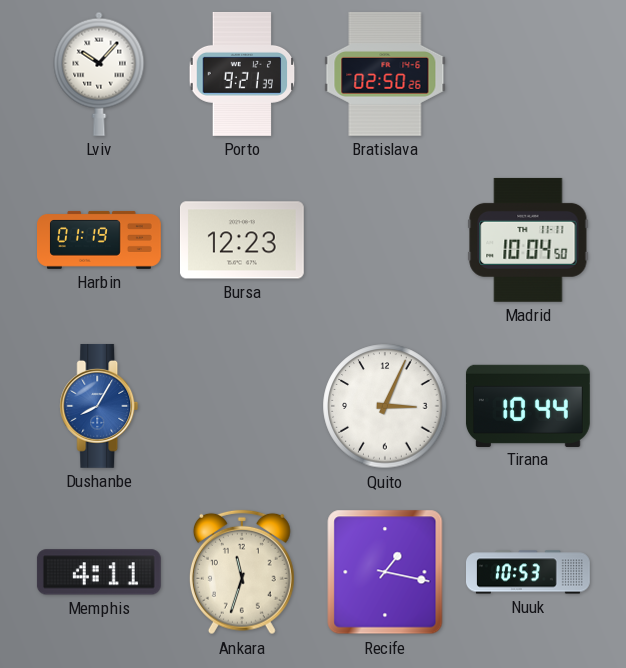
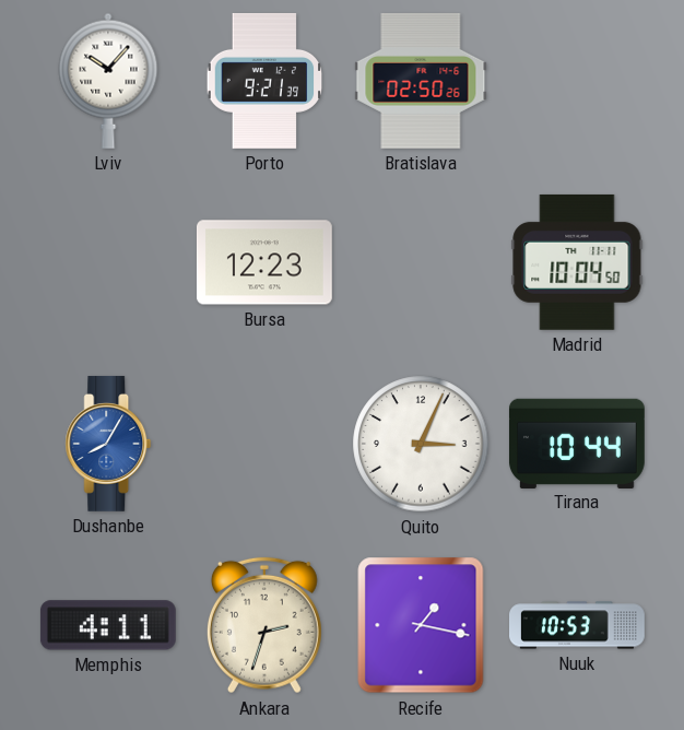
Harbin: 01:19 -> none (100, 240)
Ankara: 11:33 -> 2:33 (264, 625)
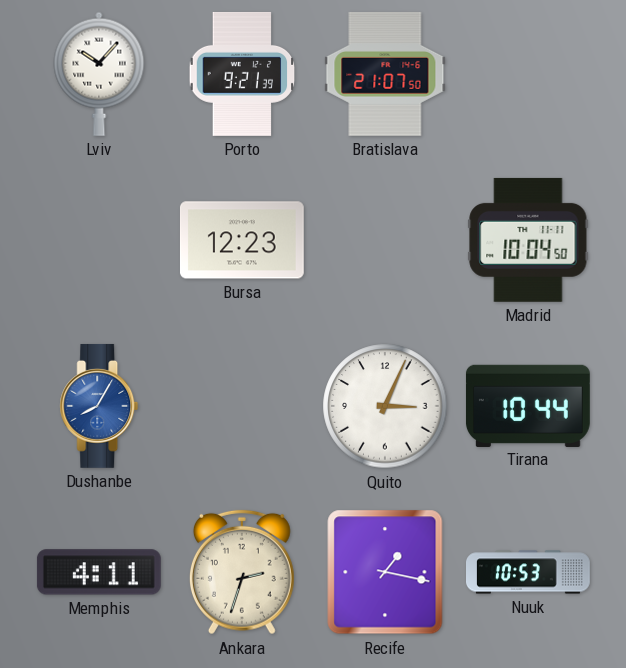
Bratislava: 02:50 -> 21:07 (385, 74)
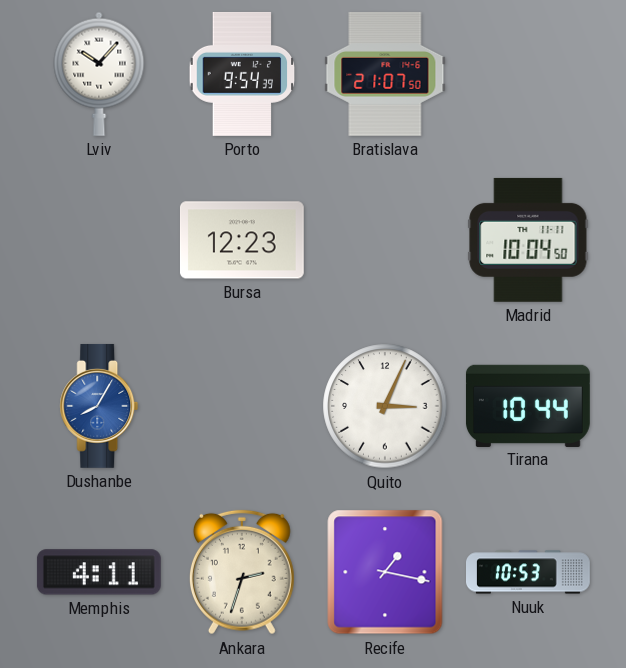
Porto: 9:21 -> 9:54 (242, 74)
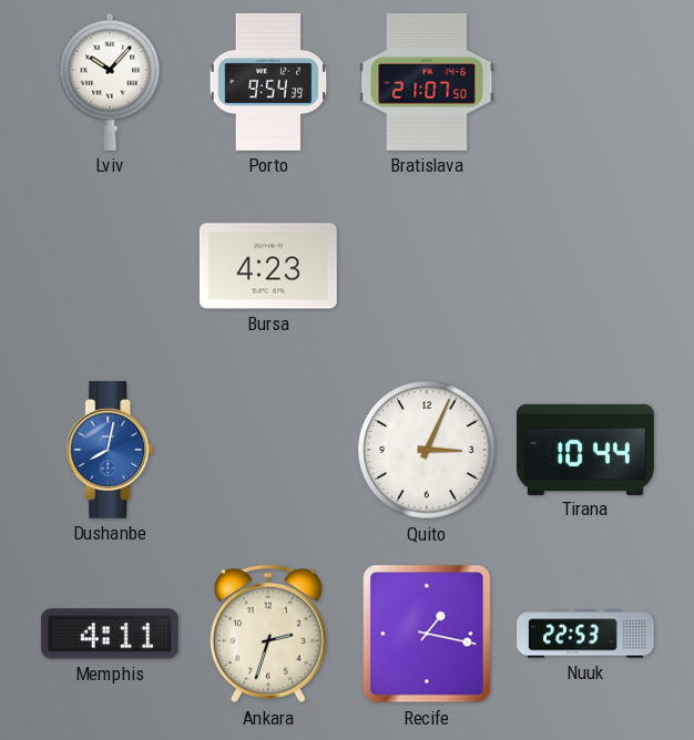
Bursa: 12:23 -> 4:23 (268, 266)
Madrid: 10:04 -> none (528, 240)
Dushanbe: 8:05 -> 8:02 (110, 450)
Nuuk: 10:53 -> 22:53 (586, 634)
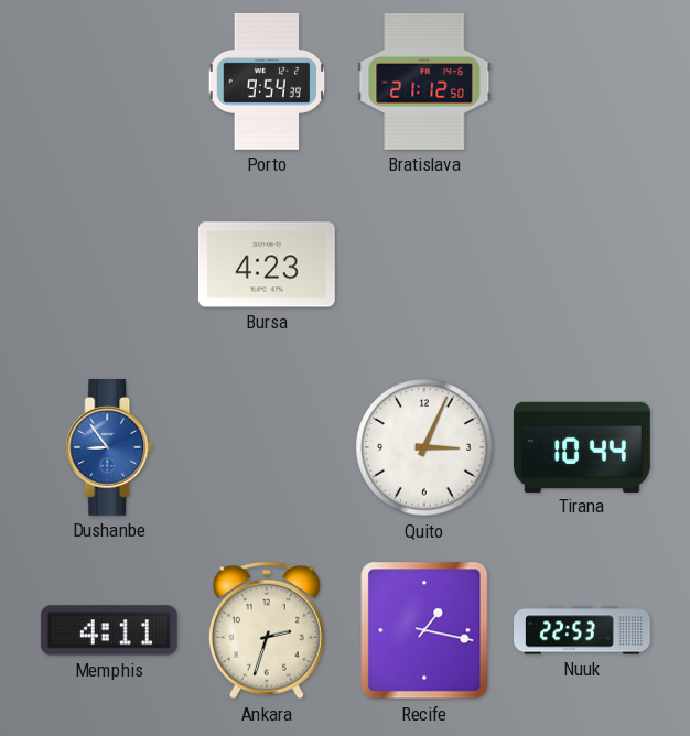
Lviv: 10:07 -> none (110, 82)
Bratislava: 21:07 -> 21:12 (424, 82)
Dushanbe: 8:02 -> 8:54 (109, 447)
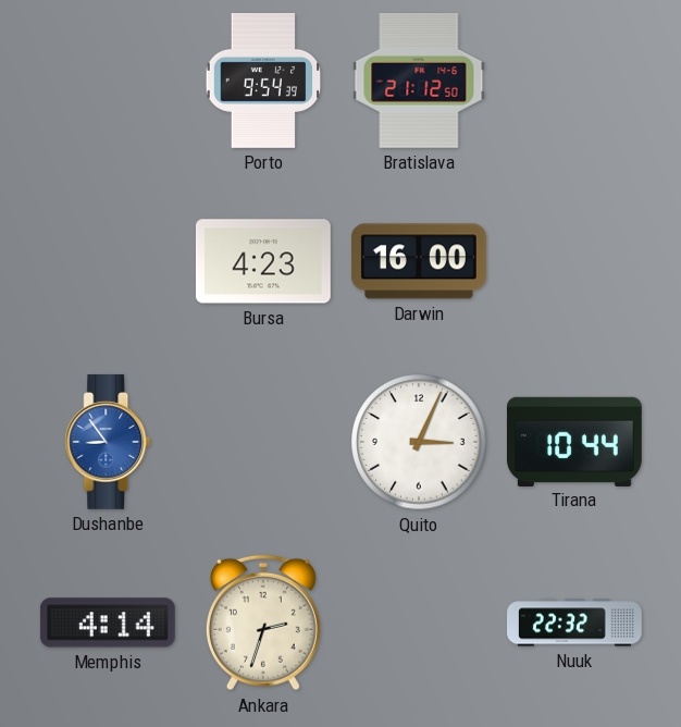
Darwin: none -> 16:00 (419, 261)
Memphis: 4:11 -> 4:14 (108, 623)
Recife: 1:17 -> none (424, 630)
Nuuk: 22:53 -> 22:32 (575, 623)
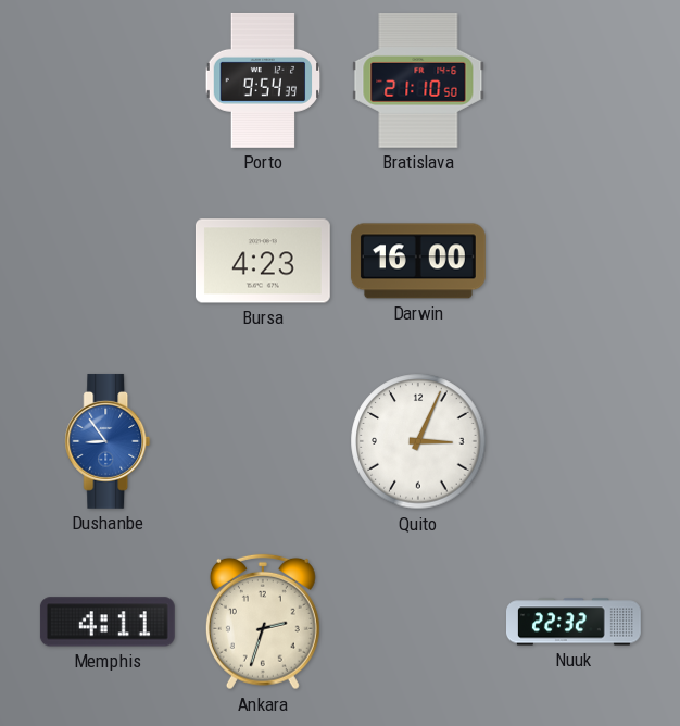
Bratislava: 21:12 -> 21:10 (418, 80)
Tirana: 10:44 -> none (574, 441)
Memphis: 4:14 -> 4:11 (108, 622)
